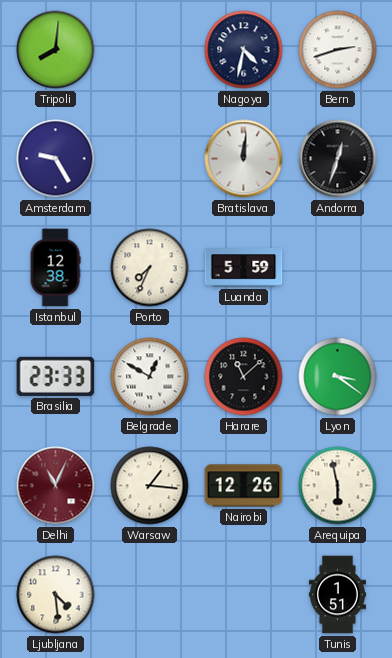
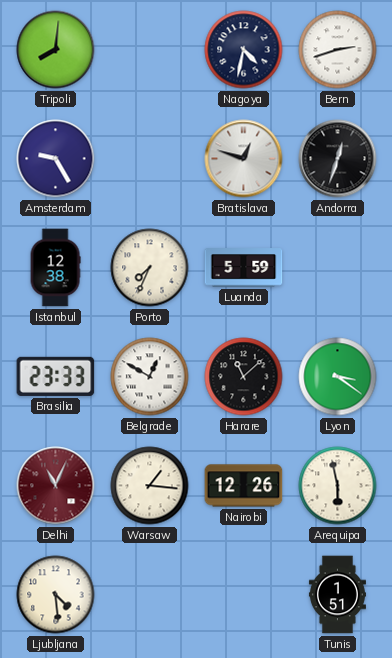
Bratislava: 12:01 -> 12:48 (244, 159)
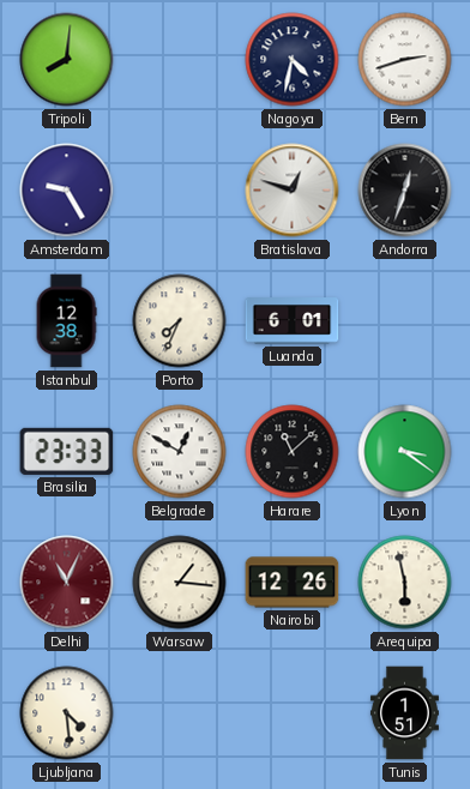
Luanda: 5:59 -> 6:01 (293, 321)
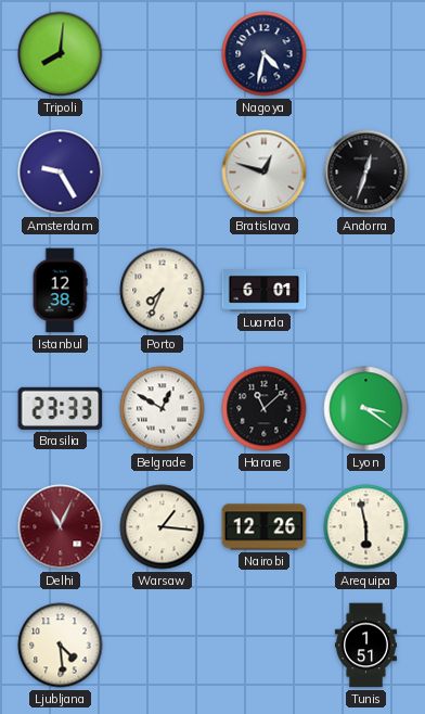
Bern: 2:42 -> none (405, 60)
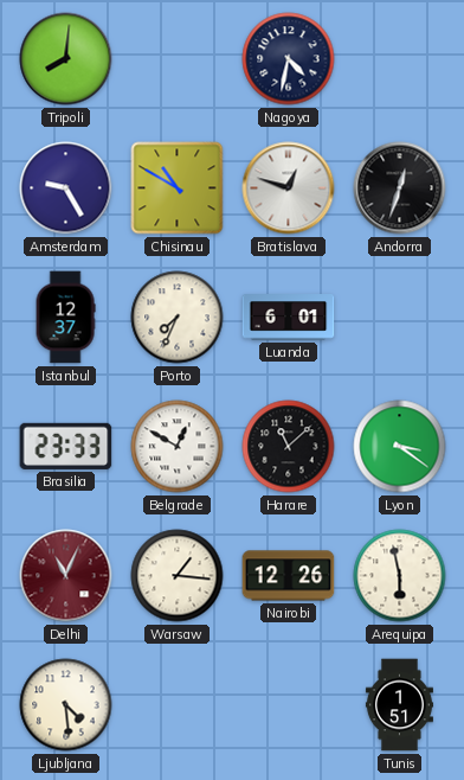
Chisinau: none -> 10:50 (178, 188)
Istanbul: 12:38 -> 12:37 (65, 318)
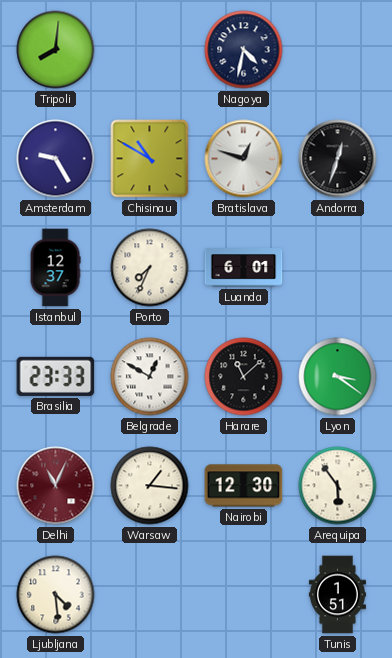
Nairobi: 12:26 -> 12:30 (244, 486)
Arequipa: 5:58 -> 5:54 (338, 486)
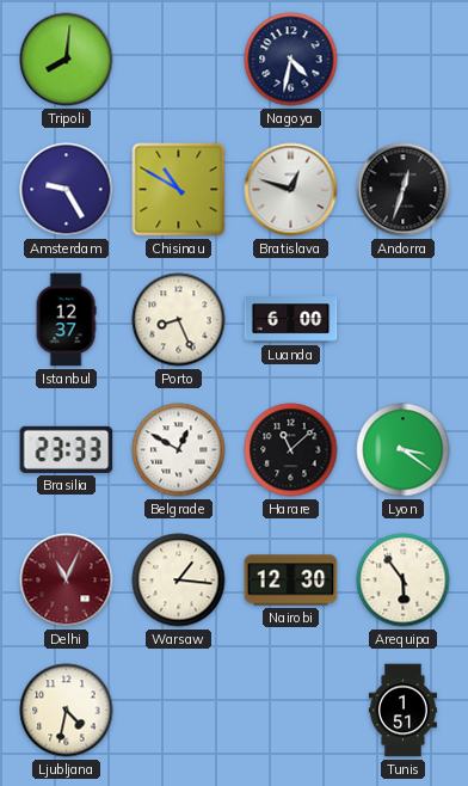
Porto: 7:34 -> 8:26 (179, 320)
Luanda: 6:01 -> 6:00 (291, 320)
Ljubljana: 4:29 -> 4:32 (67, 711)
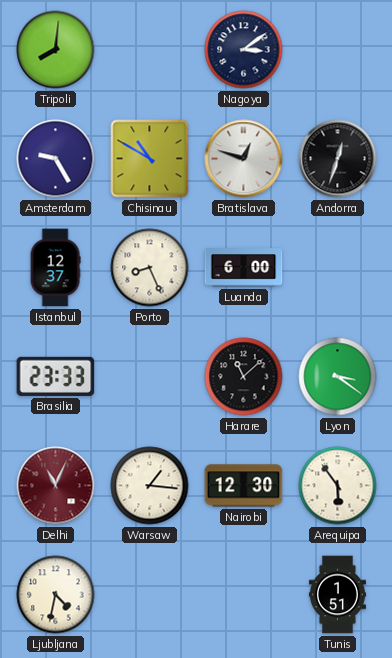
Nagoya: 4:32 -> 3:09 (244, 50)
Belgrade: 12:50 -> none (179, 450)
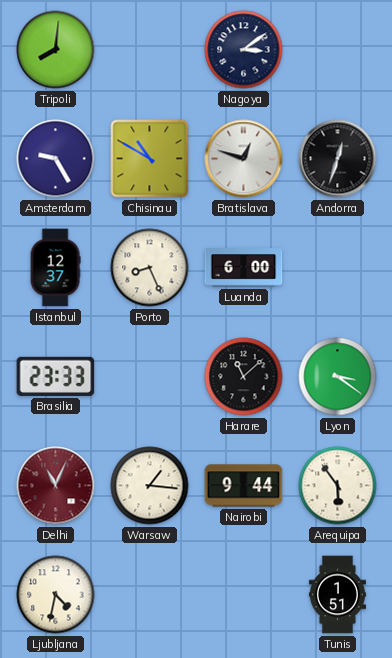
Nairobi: 12:30 -> 9:44 (244, 486)
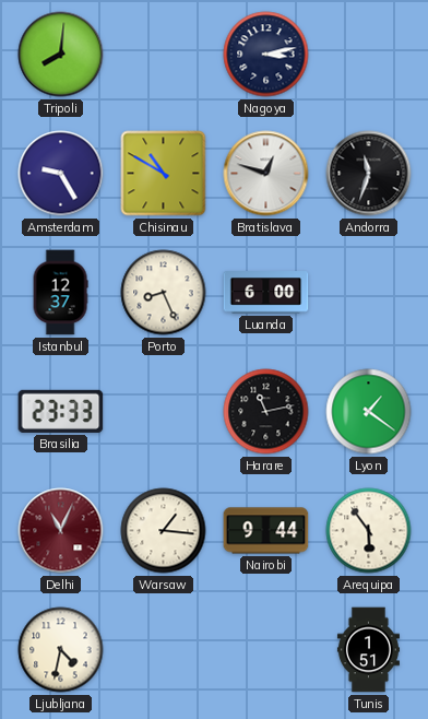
Nagoya: 3:09 -> 3:13 (266, 55)
Andorra: 12:33 -> 11:33 (369, 174)
Harare: 11:08 -> 11:13 (266, 412)
Lyon: 3:21 -> 1:21 (369, 412)
